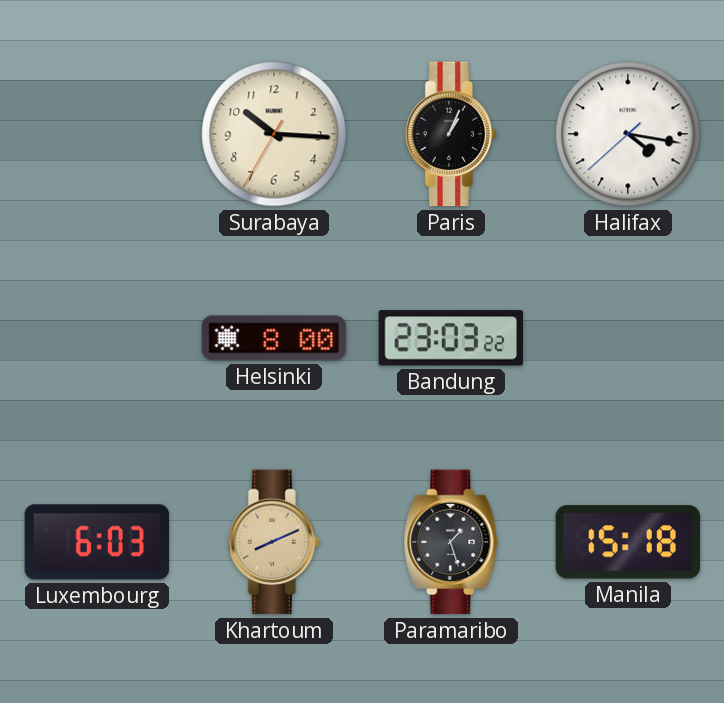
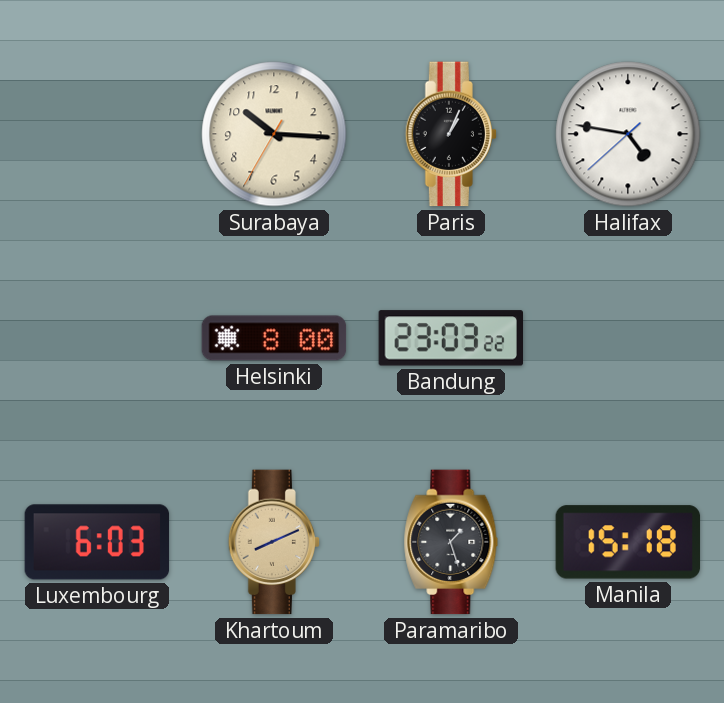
Halifax: 4:16 -> 4:46 (628, 134)
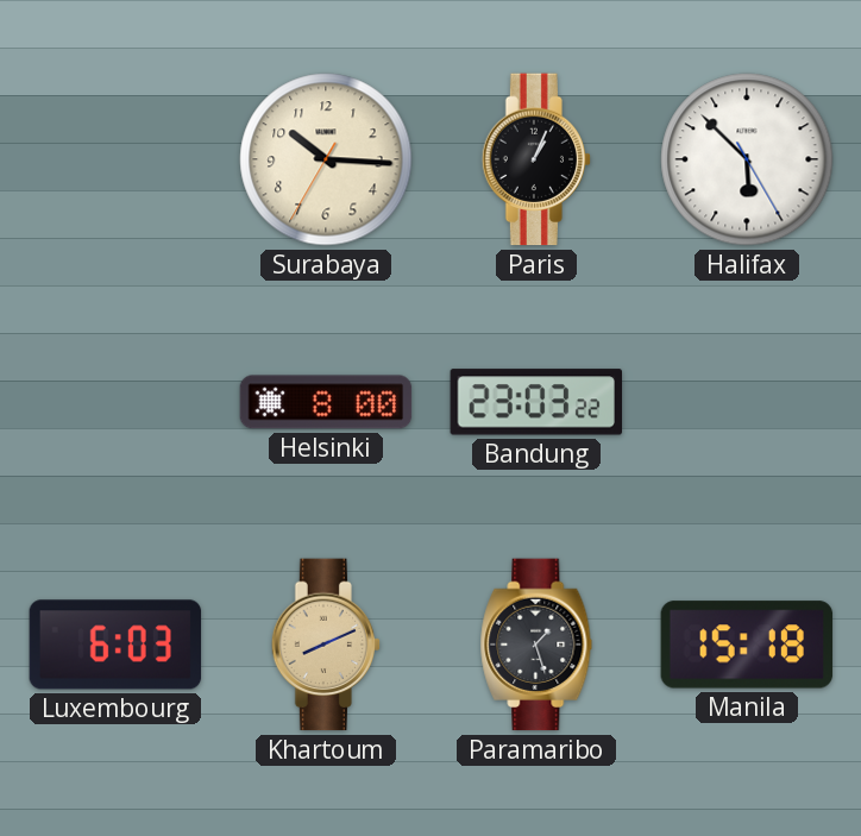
Halifax: 4:46 -> 5:52 (747, 159)
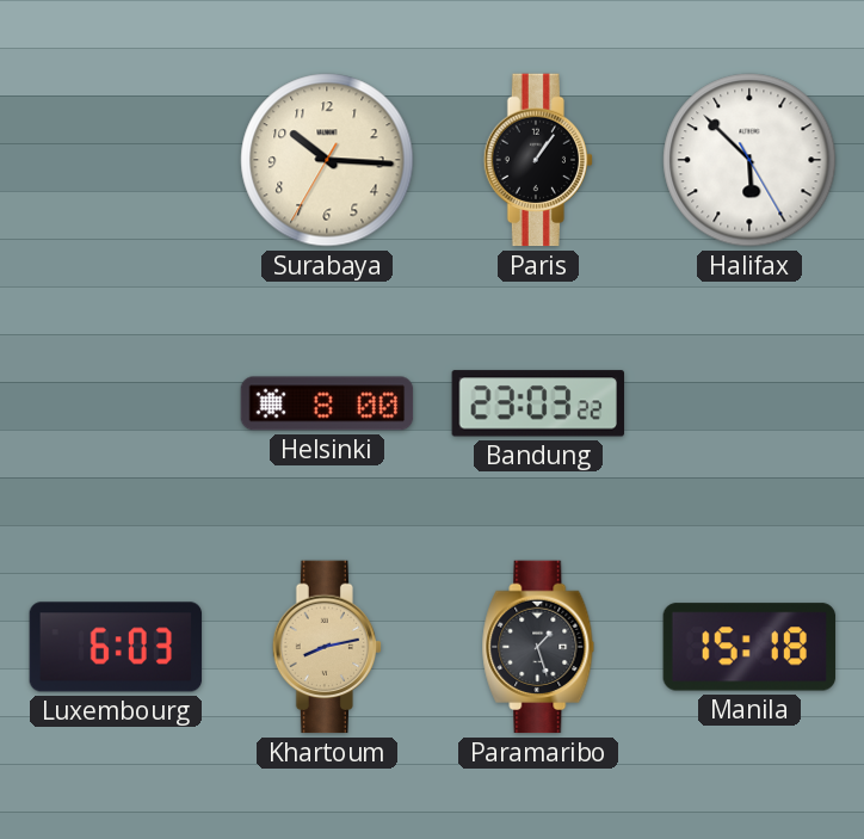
Paris: 1:04 -> 1:06 (538, 160)
Khartoum: 8:11 -> 8:13 (327, 647)
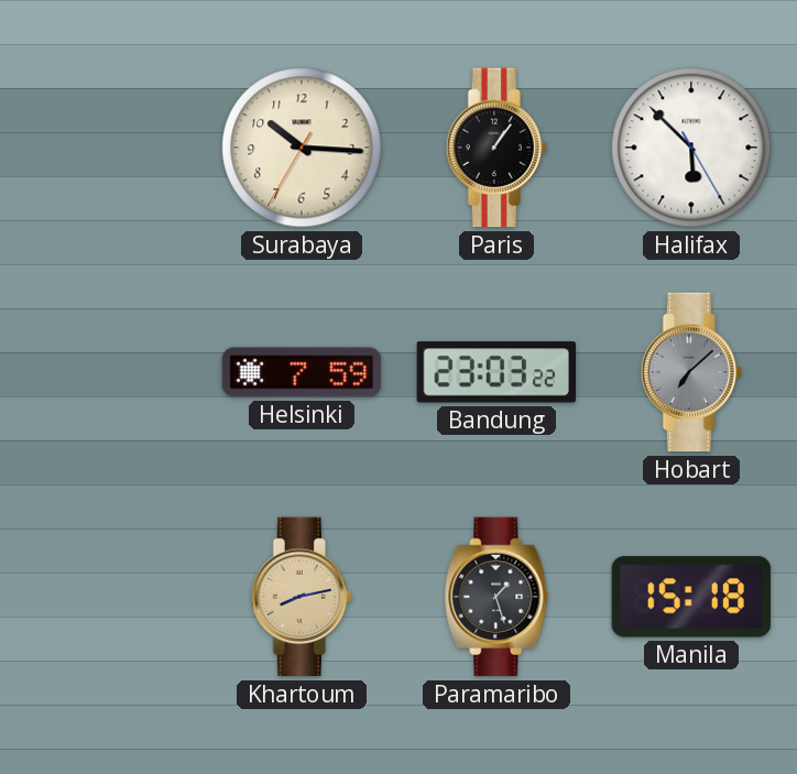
Helsinki: 8:00 -> 7:59 (302, 372)
Hobart: none -> 7:08 (691, 372)
Luxembourg: 6:03 -> none (116, 647)
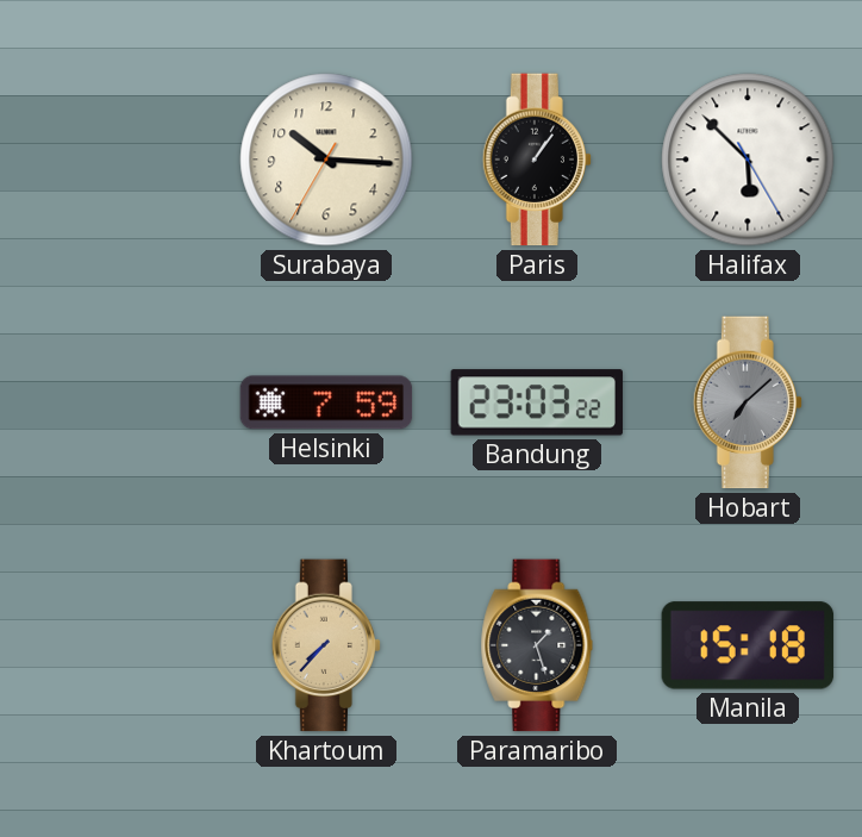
Khartoum: 8:13 -> 7:37 (326, 645)
